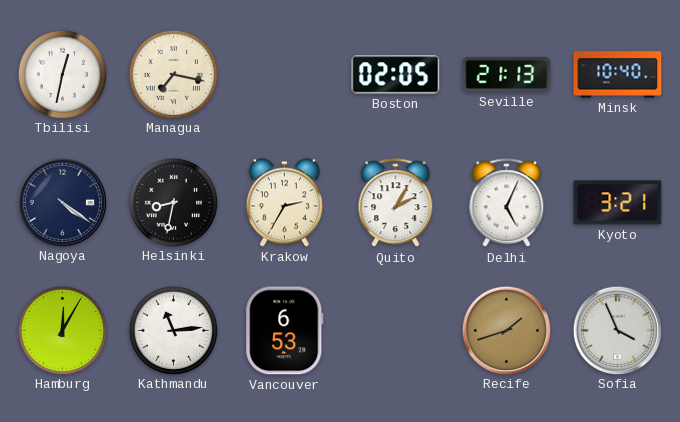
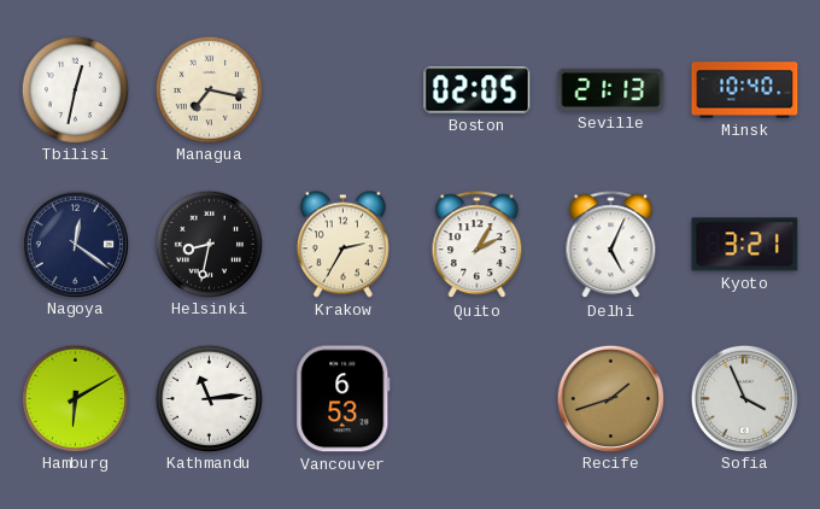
Nagoya: 4:21 -> 12:21 (75, 244)
Hamburg: 12:05 -> 6:10 (75, 398)
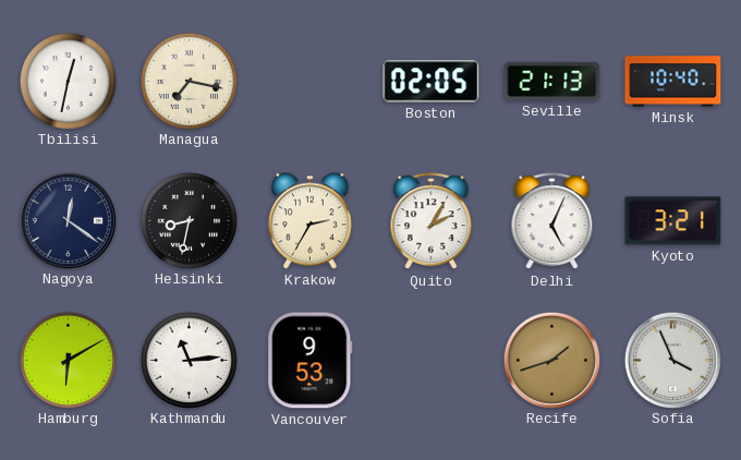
Vancouver: 6:53 -> 9:53 (311, 361)
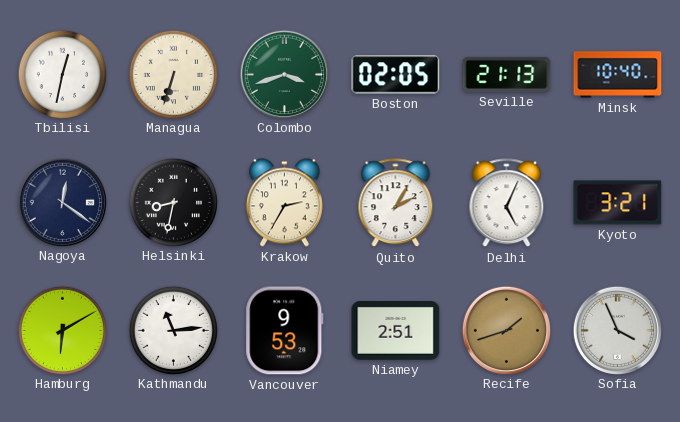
Managua: 7:17 -> 6:33 (173, 74)
Colombo: none -> 3:42 (284, 74)
Niamey: none -> 2:51 (396, 331)
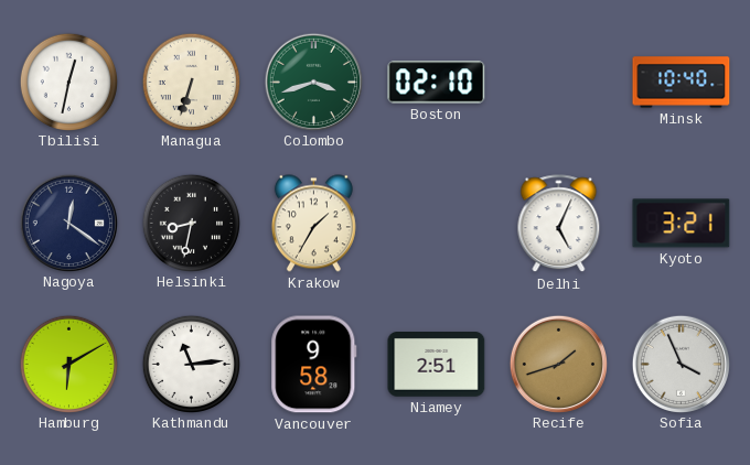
Boston: 02:05 -> 02:10 (437, 83)
Seville: 21:13 -> none (507, 74)
Krakow: 2:35 -> 1:35 (313, 224)
Quito: 2:05 -> none (396, 203)
Vancouver: 9:53 -> 9:58 (314, 365)
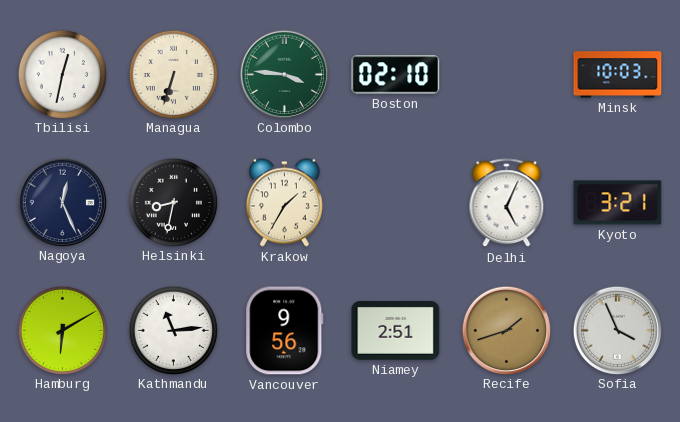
Colombo: 3:42 -> 3:46 (284, 74)
Minsk: 10:40 -> 10:03 (618, 75)
Nagoya: 12:21 -> 12:26 (62, 202)
Vancouver: 9:58 -> 9:56 (285, 331)
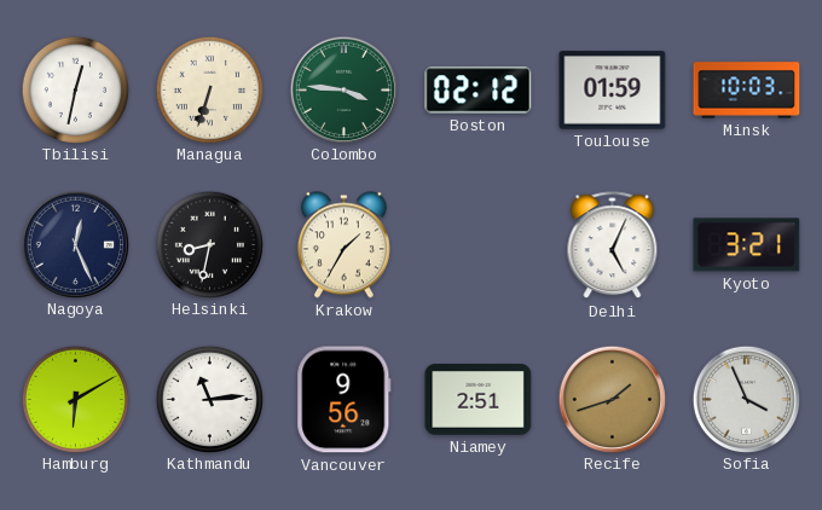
Boston: 02:10 -> 02:12 (479, 91)
Toulouse: none -> 01:59 (613, 91)
